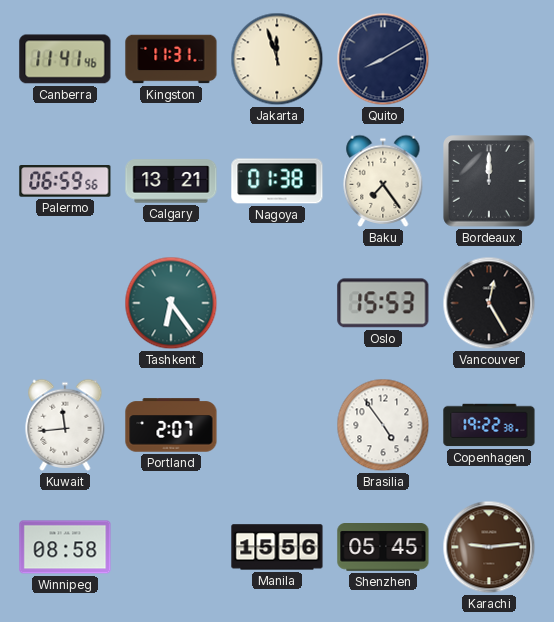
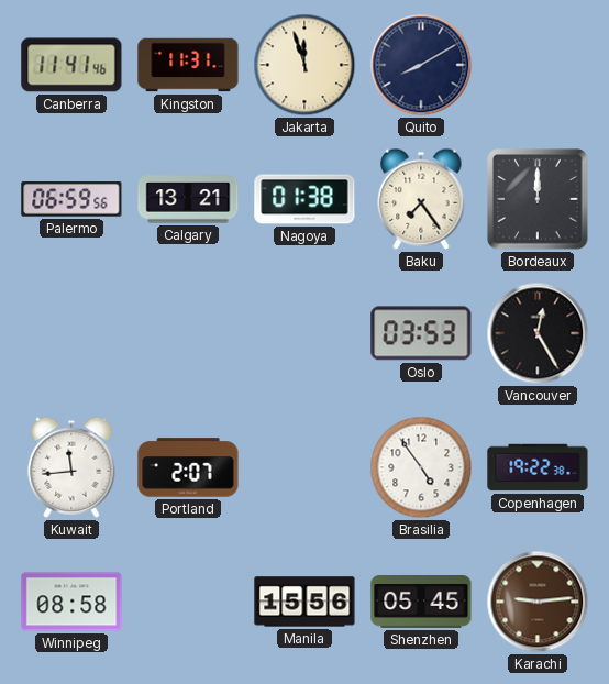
Tashkent: 6:24 -> none (171, 303)
Oslo: 15:53 -> 03:53 (421, 333)
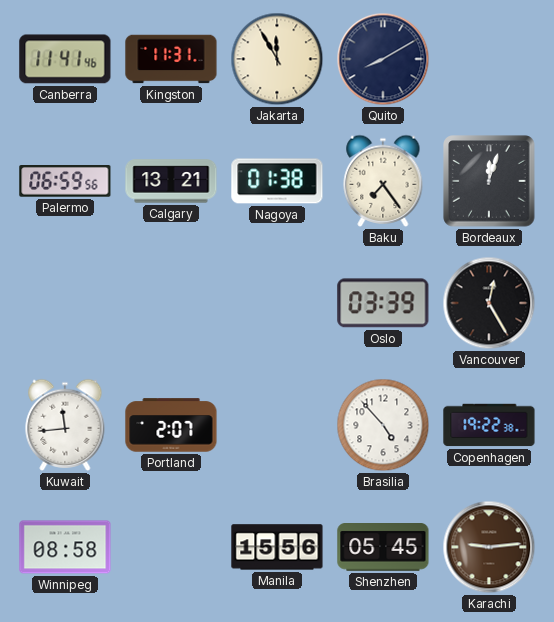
Jakarta: 11:57 -> 11:55 (277, 59)
Bordeaux: 12:00 -> 12:03 (489, 181)
Oslo: 03:53 -> 03:39 (383, 303)
Brasilia: 4:54 -> 4:53 (383, 425)
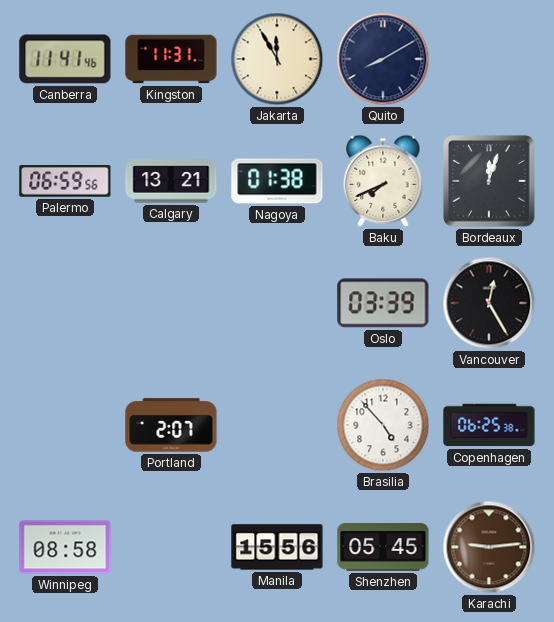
Baku: 7:24 -> 7:41 (383, 181)
Kuwait: 11:44 -> none (65, 425)
Copenhagen: 19:22 -> 06:25 (489, 425)
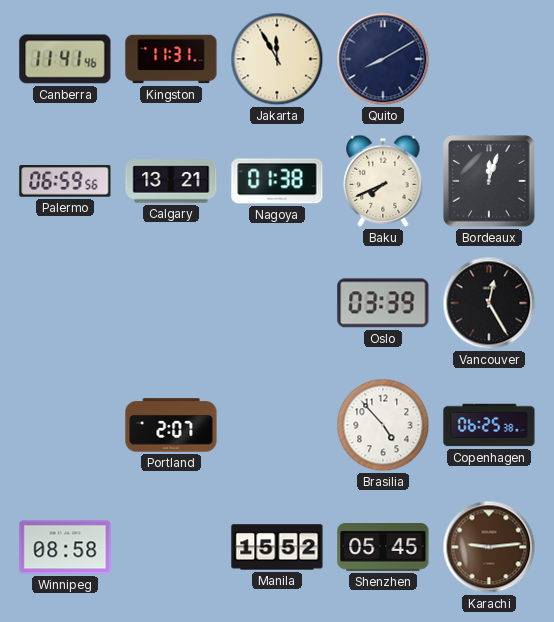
Manila: 15:56 -> 15:52 (277, 547)
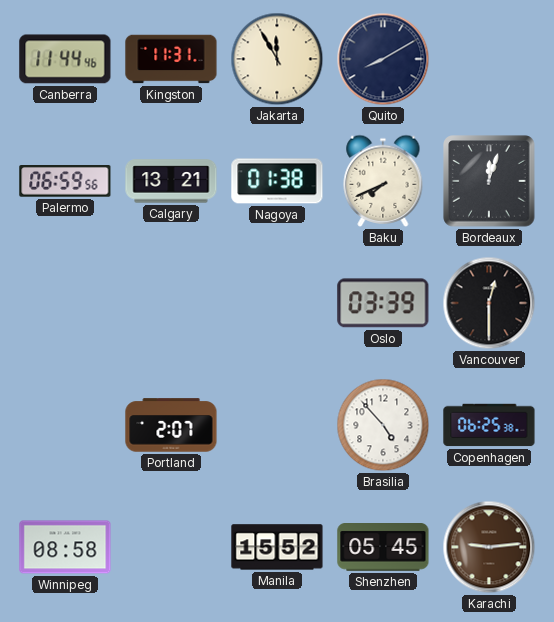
Canberra: 11:41 -> 11:44 (65, 59)
Vancouver: 12:25 -> 12:30 (489, 303)
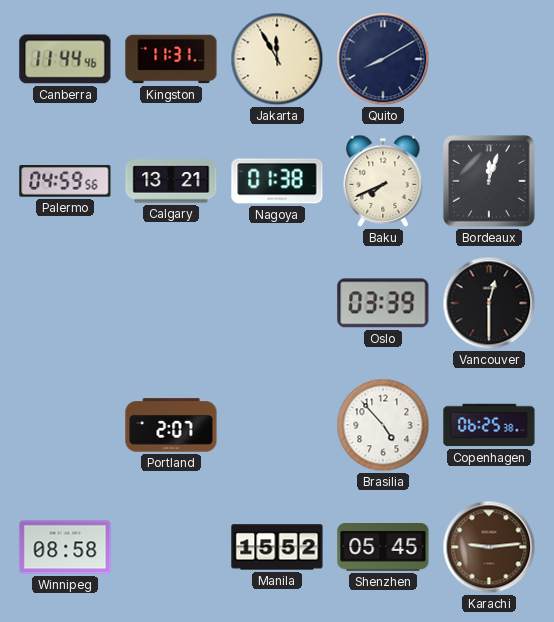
Palermo: 06:59 -> 04:59 (65, 181)
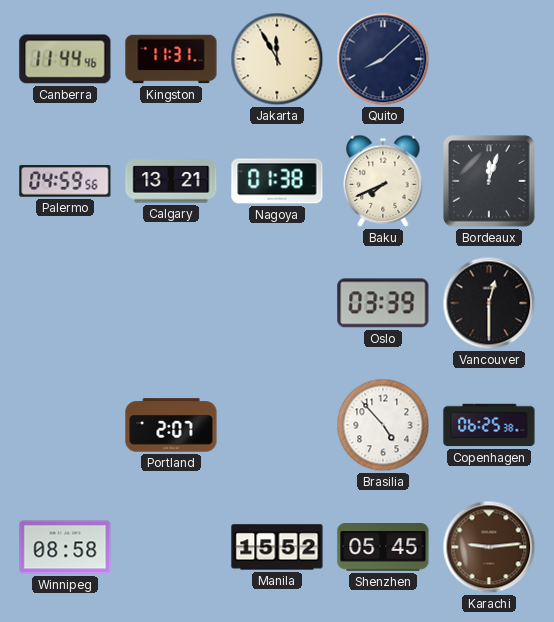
Quito: 8:10 -> 8:08 (383, 59)
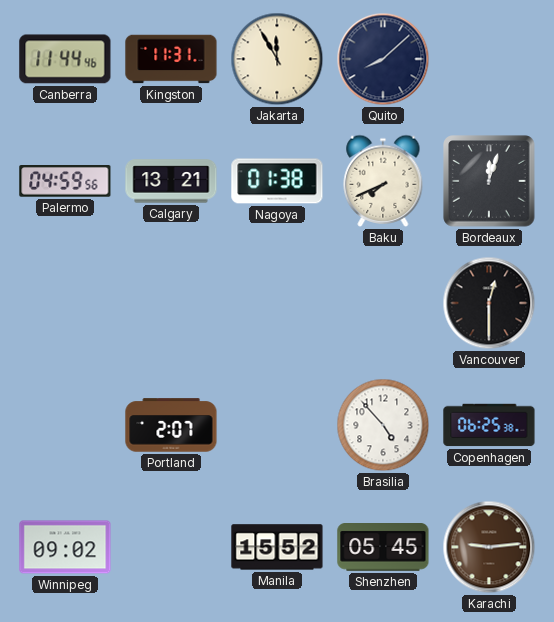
Oslo: 03:39 -> none (383, 303)
Winnipeg: 08:58 -> 09:02 (65, 547)
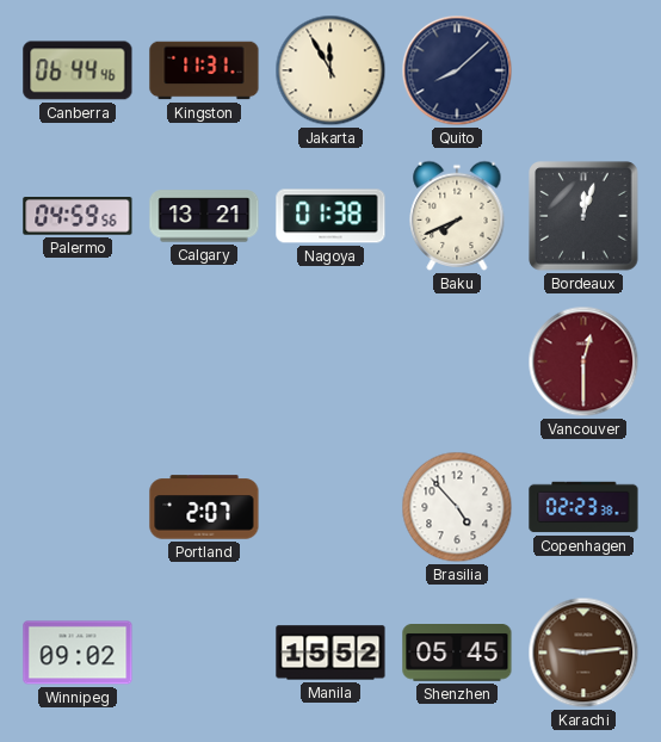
Canberra: 11:44 -> 06:44 (78, 70)
Vancouver dial: black -> burgundy (583, 361)
Copenhagen: 06:25 -> 02:23 (583, 507)
